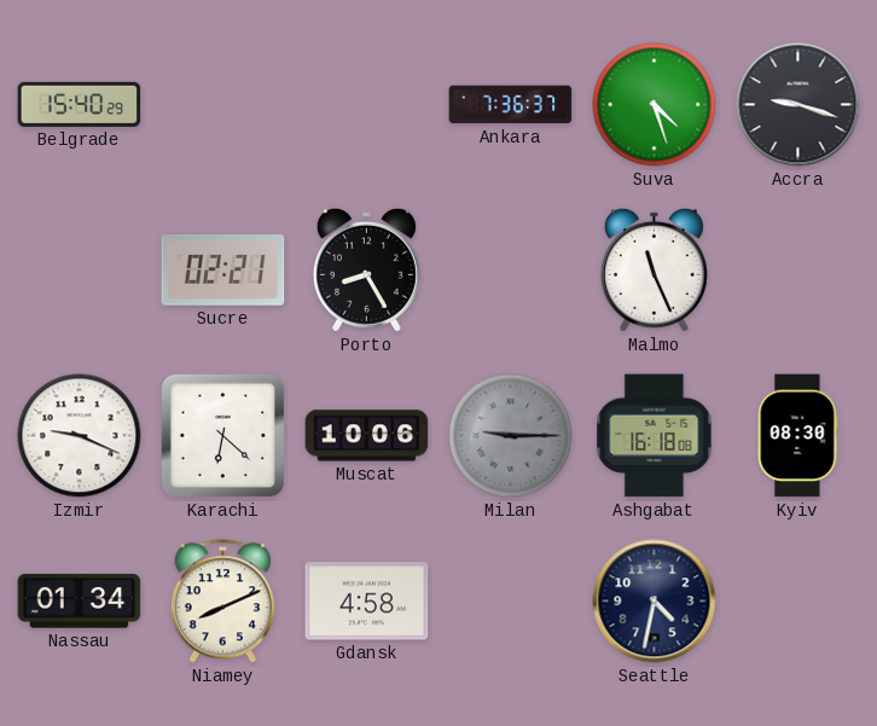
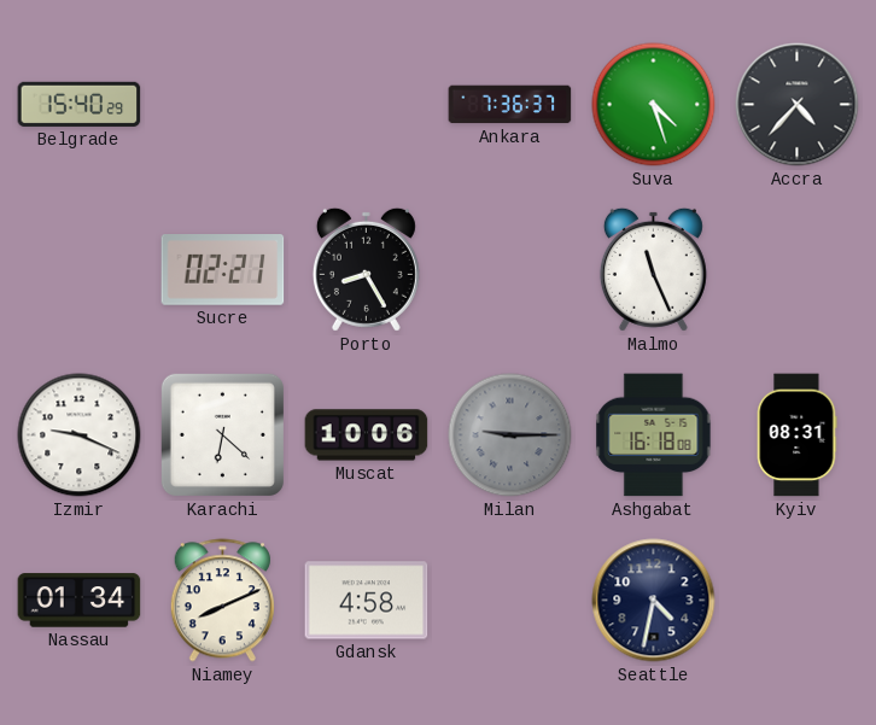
Accra: 9:18 -> 4:37 (798, 105)
Kyiv: 08:30 -> 08:31 (796, 435)
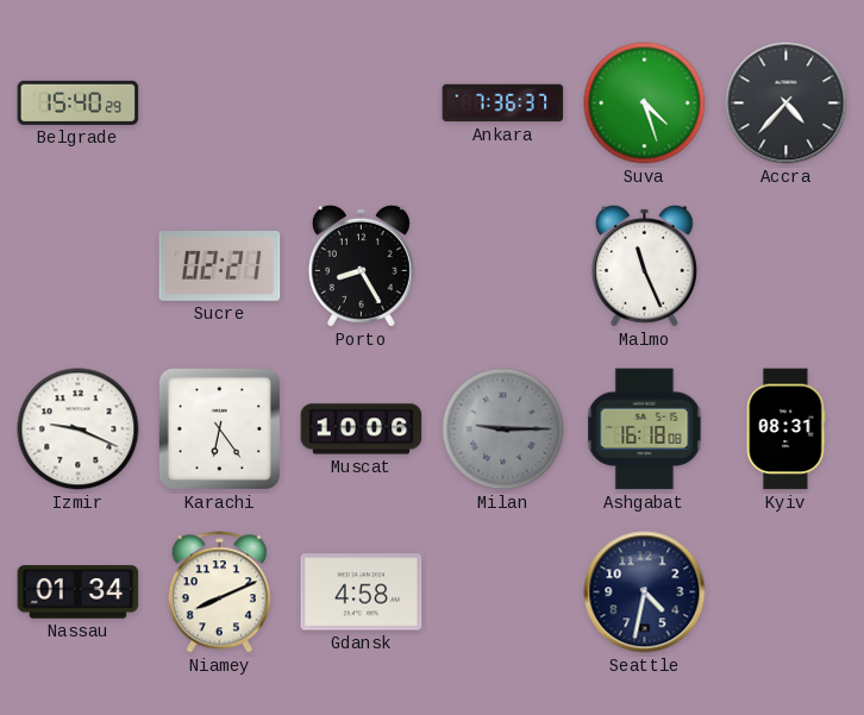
Karachi: 6:22 -> 6:24 (219, 428)
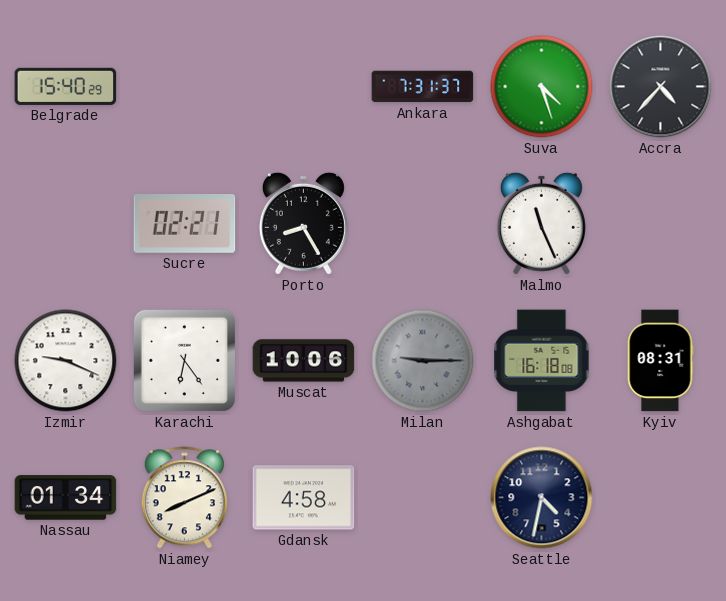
Ankara: 7:36 -> 7:31 (423, 87)
